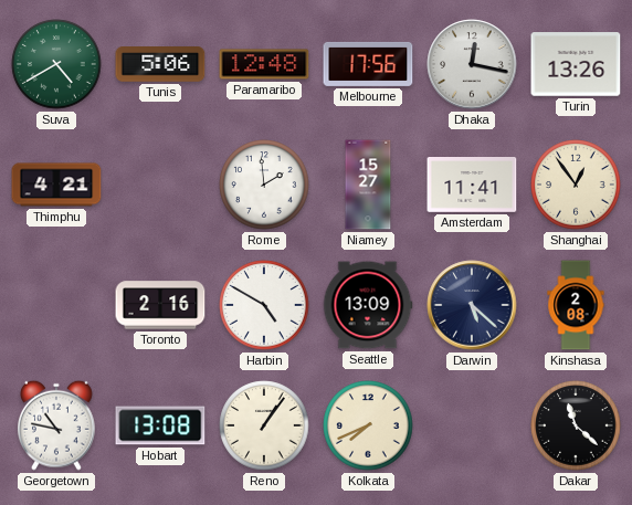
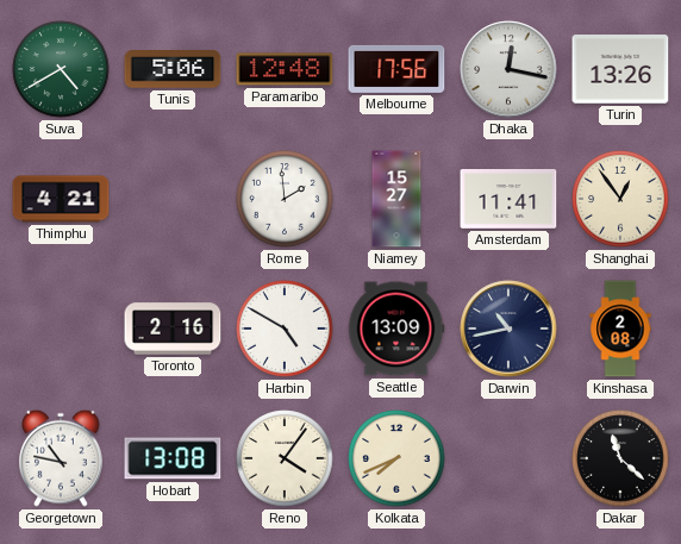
Darwin: 5:22 -> 10:43 (508, 329)
Reno: 1:06 -> 4:06 (285, 458)
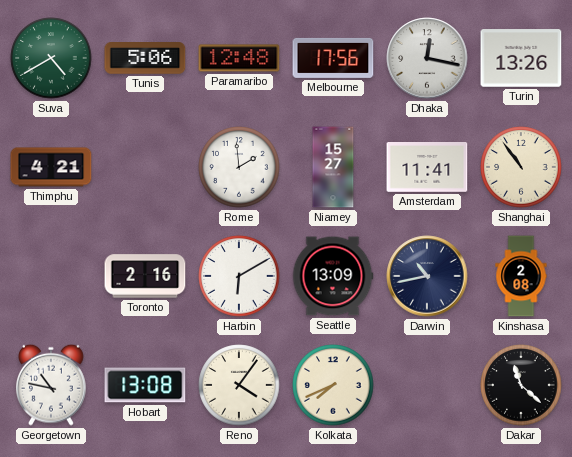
Shanghai: 12:54 -> 10:54 (521, 167)
Harbin: 4:50 -> 6:10 (239, 276)
